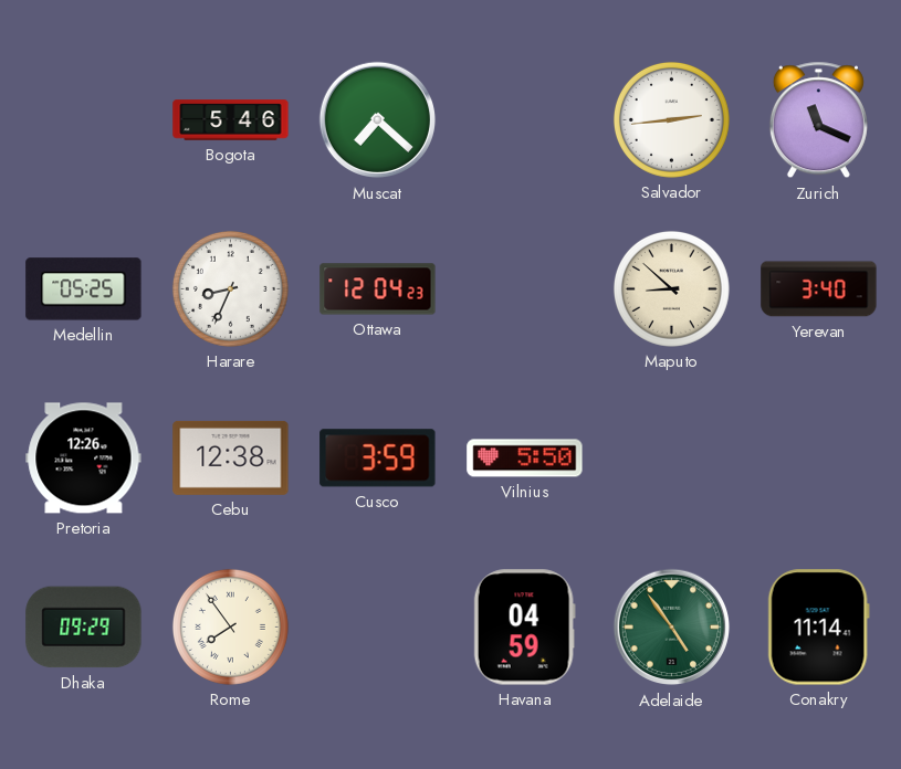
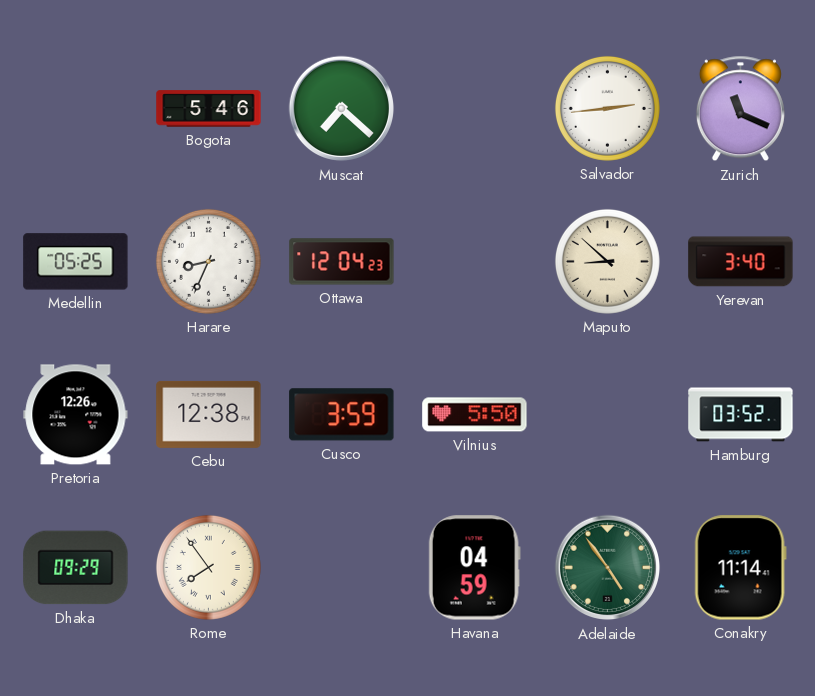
Hamburg: none -> 03:52 (741, 415)
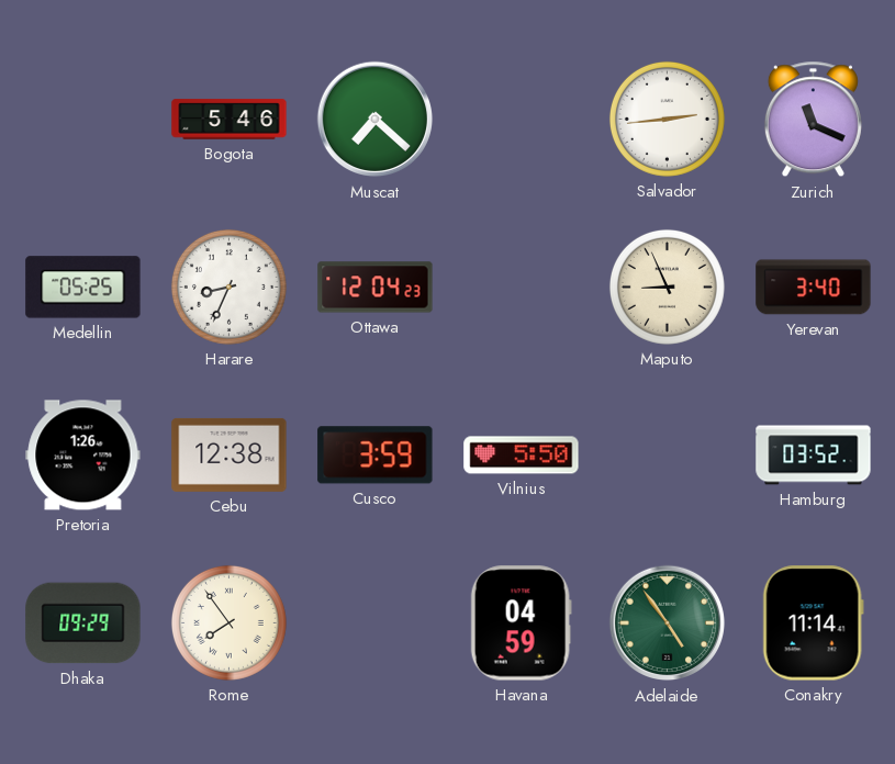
Maputo: 8:52 -> 8:56 (667, 286)
Pretoria: 12:26 -> 1:26 (83, 456)
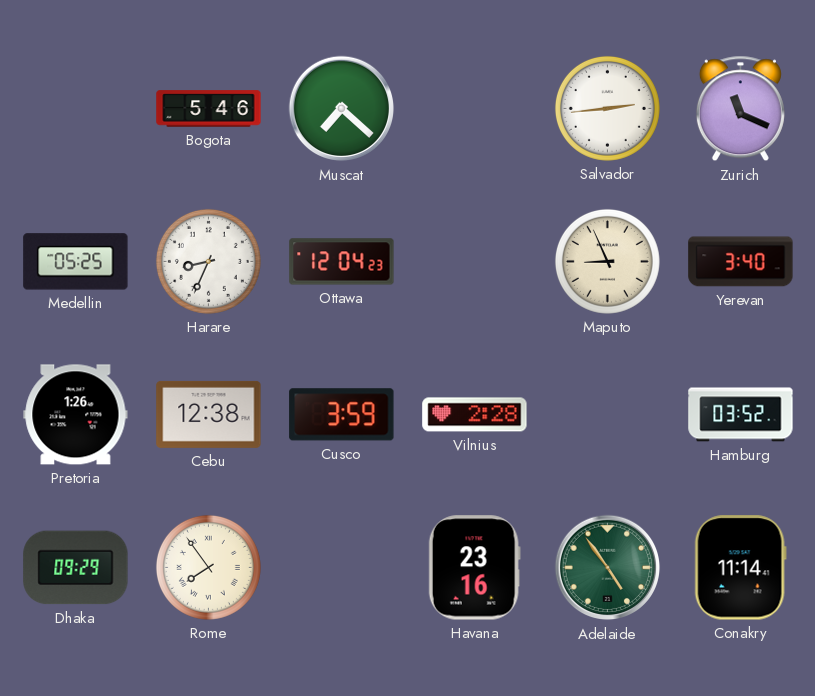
Vilnius: 5:50 -> 2:28 (475, 415)
Havana: 04:59 -> 23:16 (474, 568)
